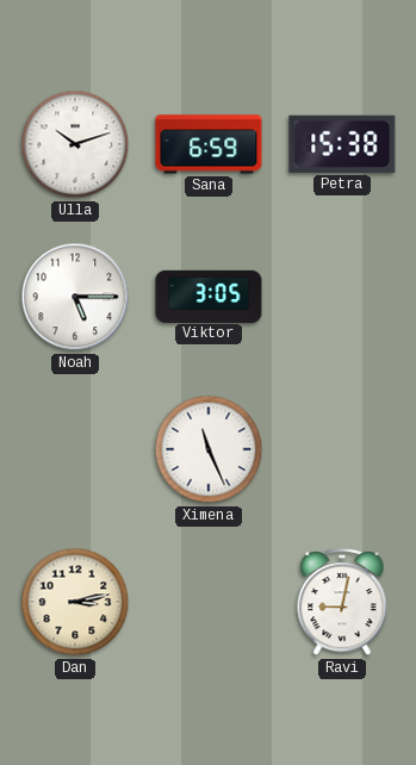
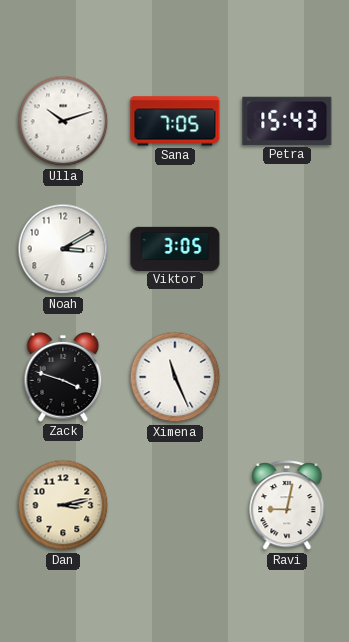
Sana: 6:59 -> 7:05 (175, 121)
Petra: 15:38 -> 15:43 (287, 121)
Noah: 5:15 -> 3:10 (63, 249)
Zack: none -> 3:48 (63, 377)
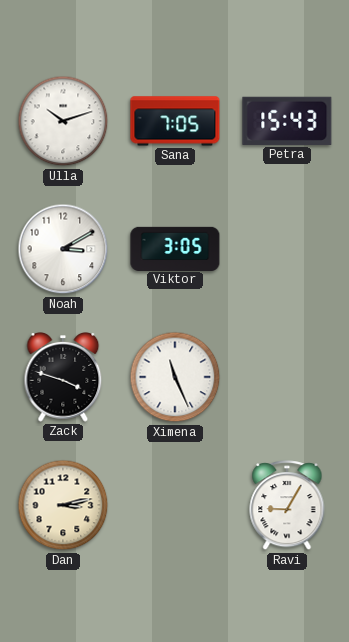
Ravi: 9:02 -> 9:05 (287, 506)
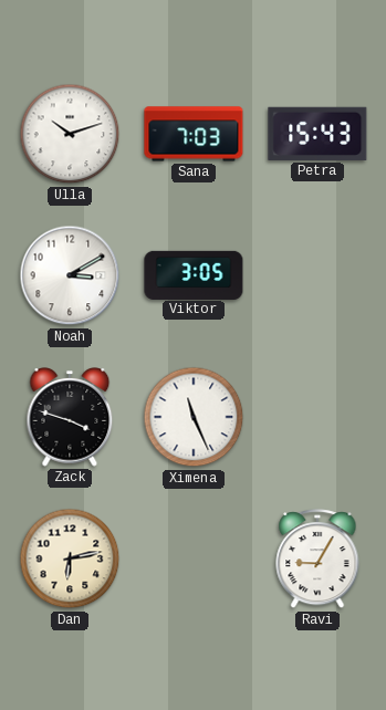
Sana: 7:05 -> 7:03 (194, 134)
Dan: 3:13 -> 6:13 (70, 558)
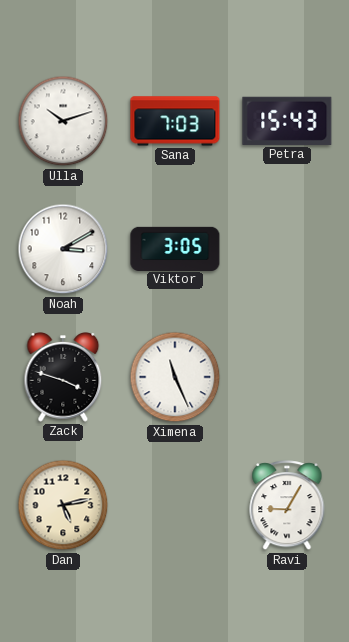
Dan: 6:13 -> 5:13 (63, 505)
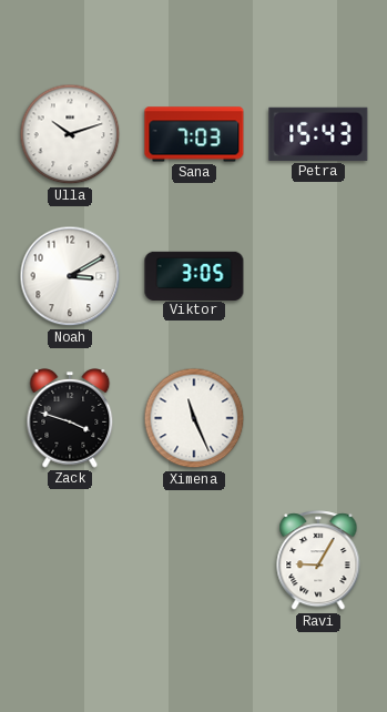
Dan: 5:13 -> none (63, 505)
